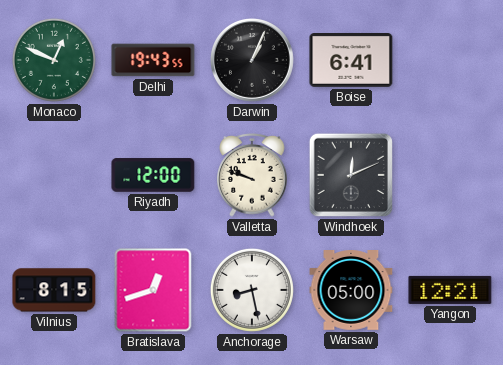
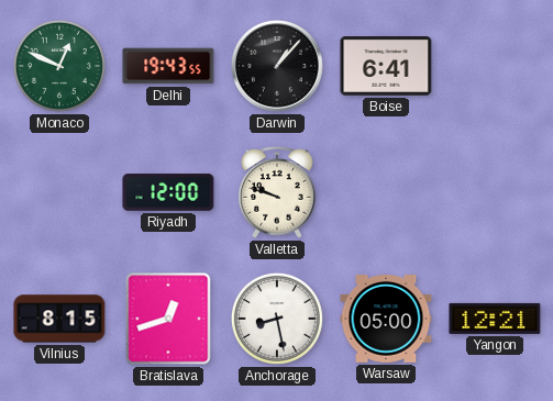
Darwin: 1:04 -> 1:07 (277, 66)
Windhoek: 12:11 -> none (351, 175)
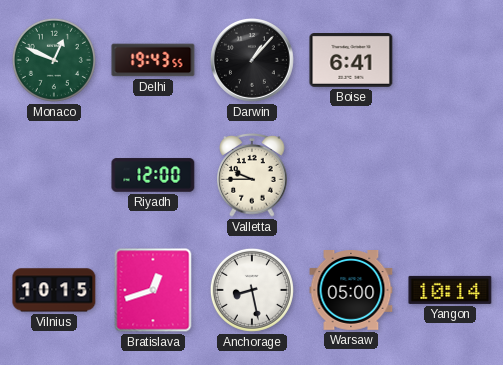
Valletta: 9:48 -> 9:45 (252, 175)
Vilnius: 8:15 -> 10:15 (54, 290)
Yangon: 12:21 -> 10:14 (450, 290)
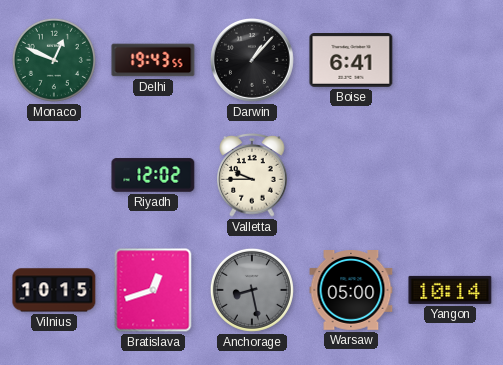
Riyadh: 12:00 -> 12:02 (153, 175)
Anchorage dial: white -> grey (252, 290)
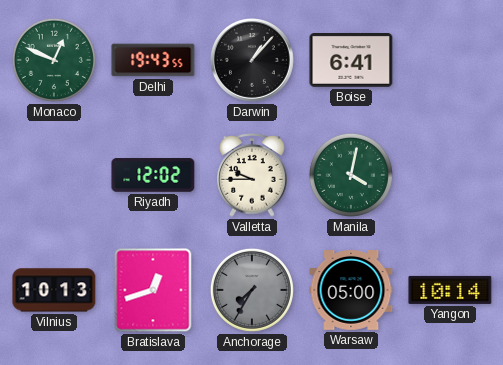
Manila: none -> 4:02 (351, 175)
Vilnius: 10:15 -> 10:13 (54, 290)
Anchorage: 8:28 -> 7:35 (252, 290)
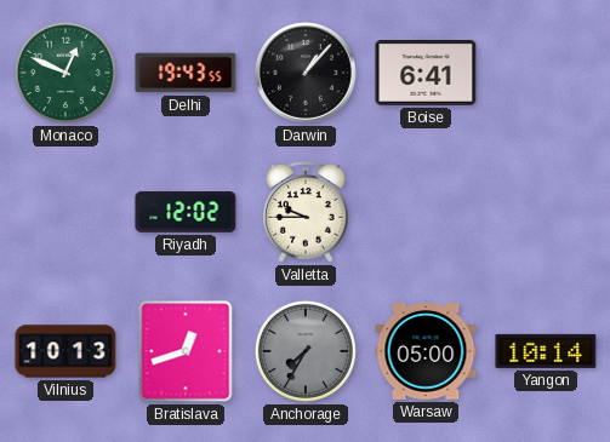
Manila: 4:02 -> none (351, 175)
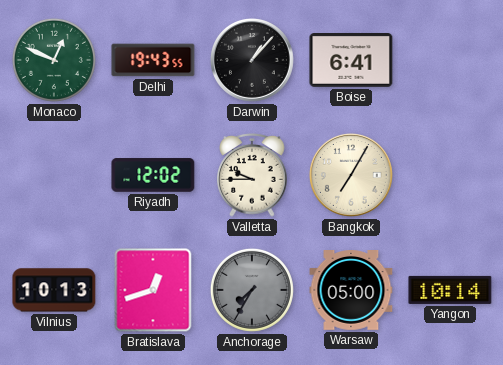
Bangkok: none -> 7:05 (351, 175)
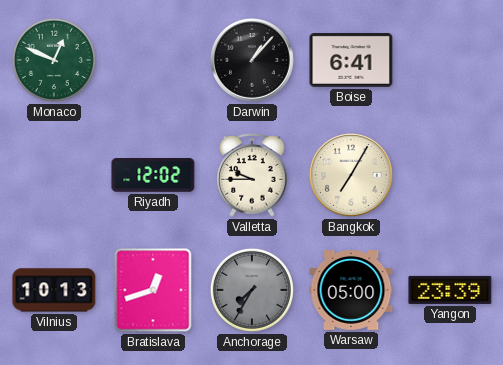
Delhi: 19:43 -> none (153, 60)
Yangon: 10:14 -> 23:39 (450, 290)
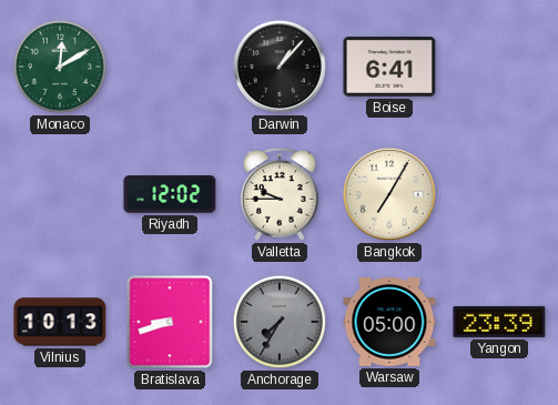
Monaco: 12:49 -> 12:10 (60, 67)
Bratislava: 12:42 -> 8:42 (170, 322)
